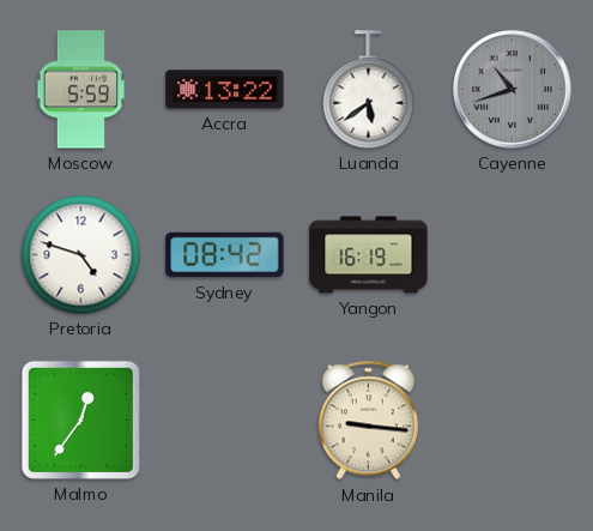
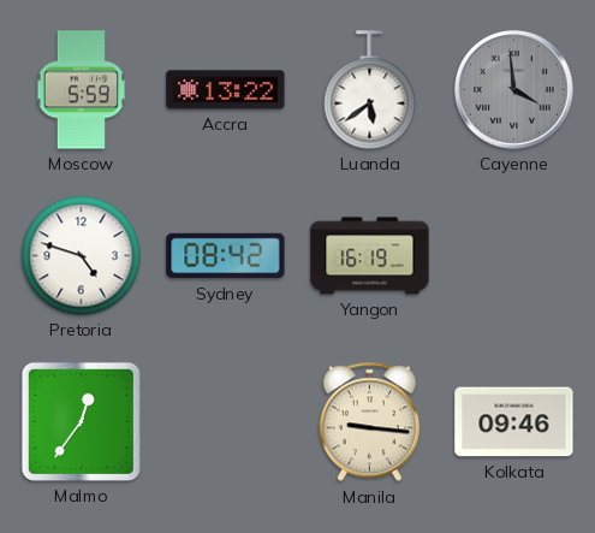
Cayenne: 10:42 -> 3:59 (514, 90)
Kolkata: none -> 09:46 (514, 422)
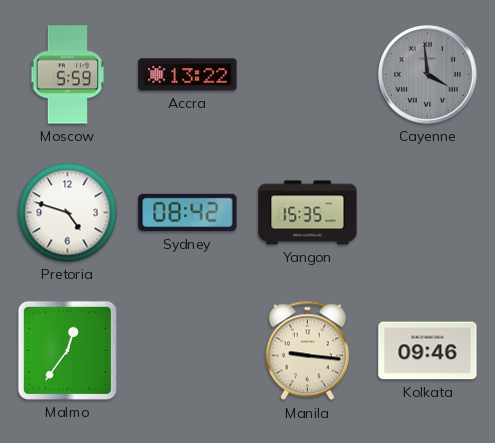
Luanda: 5:39 -> none (370, 90)
Yangon: 16:19 -> 15:35 (308, 213)
